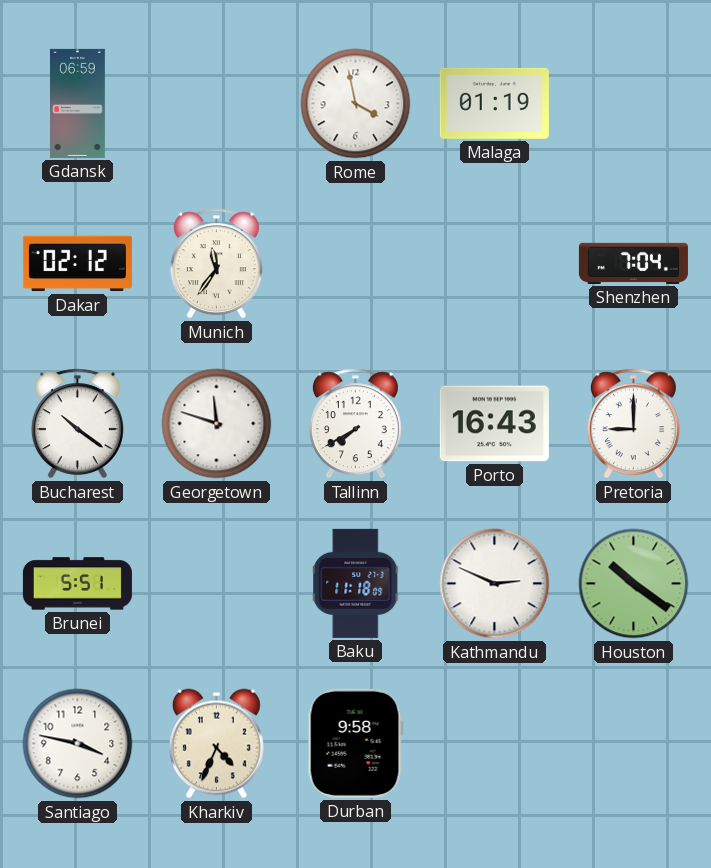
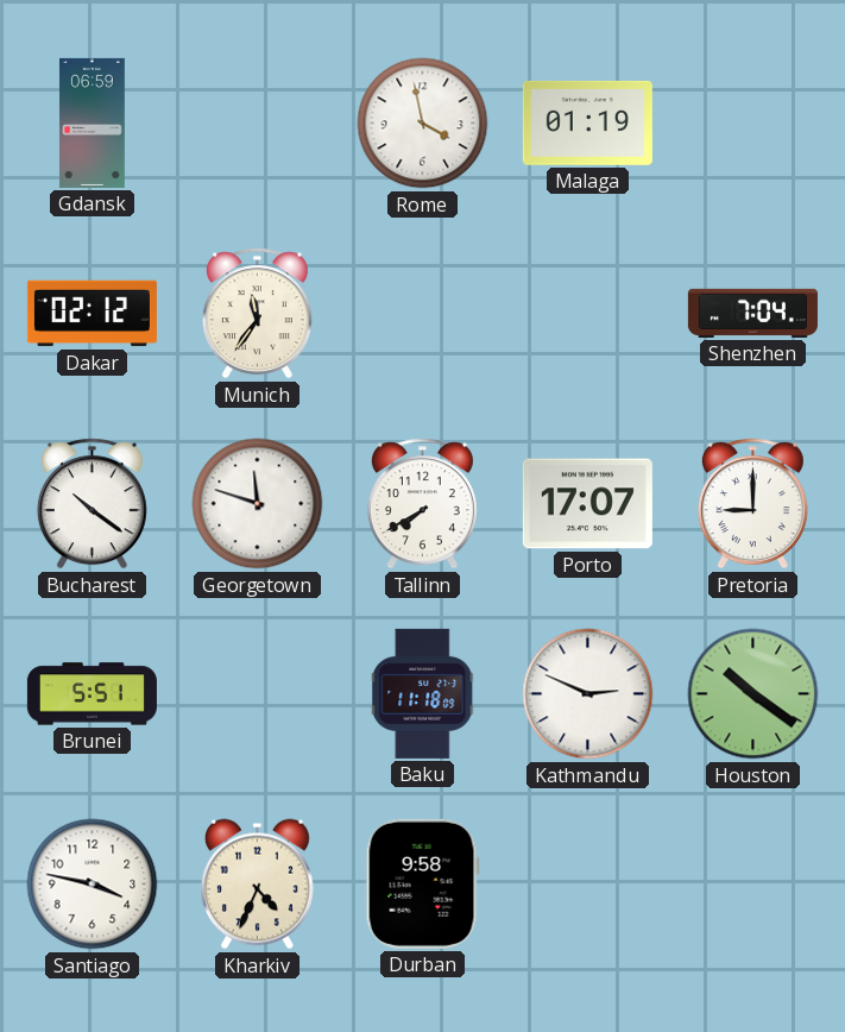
Porto: 16:43 -> 17:07 (587, 504)
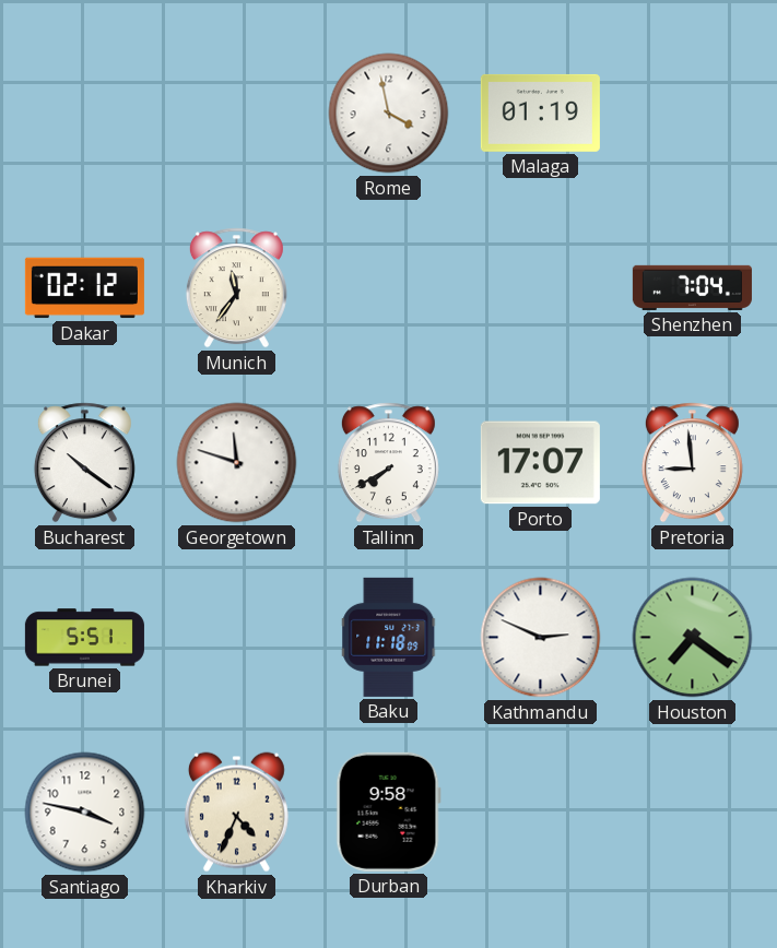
Gdansk: 06:59 -> none (92, 122)
Pretoria: 9:00 -> 8:59 (692, 463)
Houston: 10:21 -> 7:21 (693, 638)
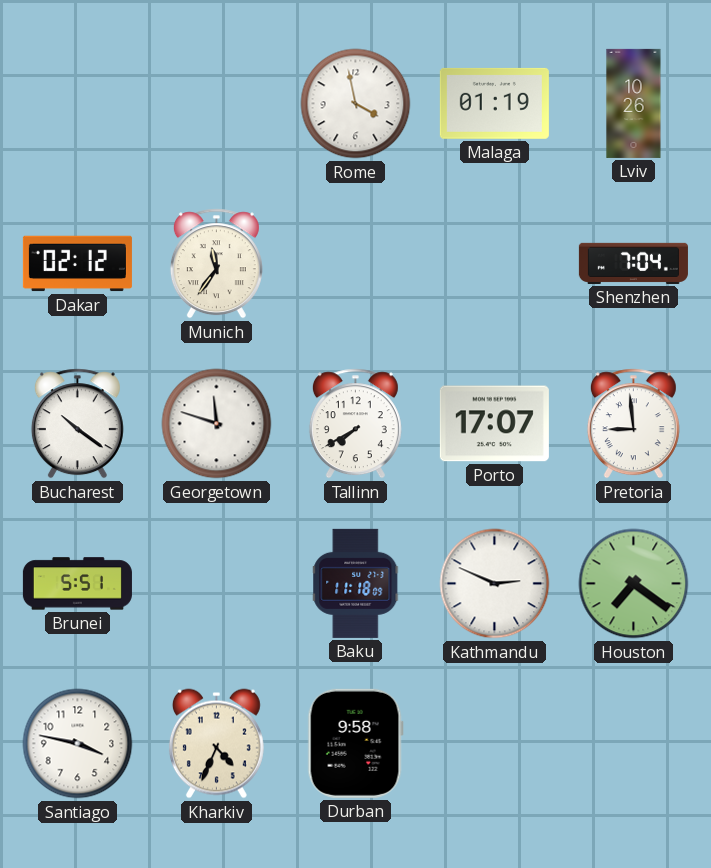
Lviv: none -> 10:26 (634, 103)
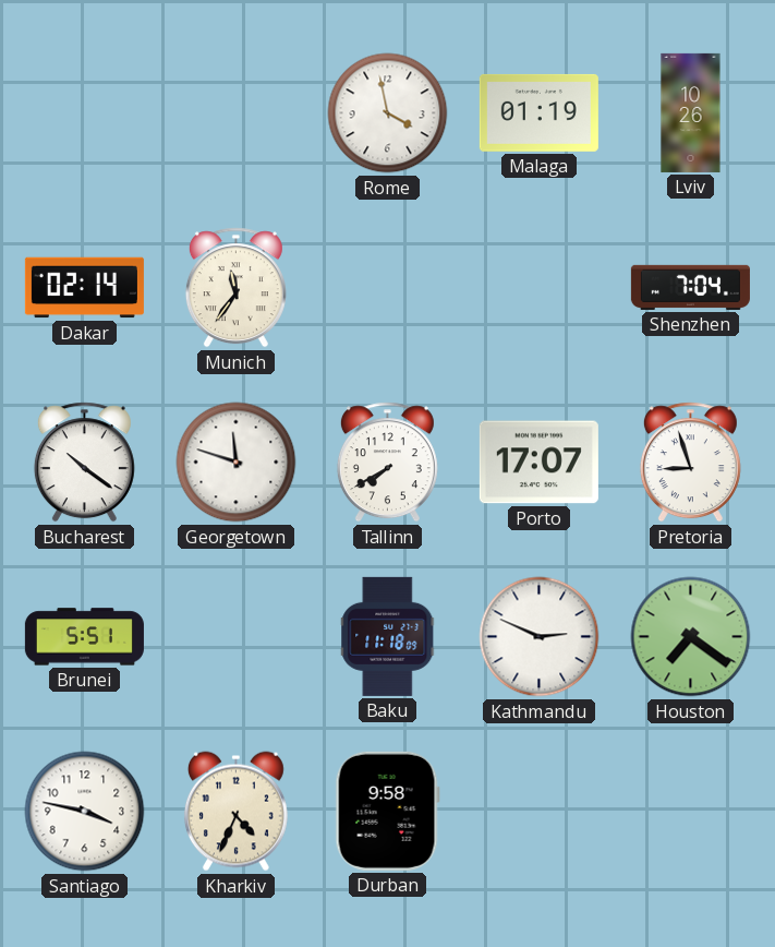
Dakar: 02:12 -> 02:14 (84, 288)
Pretoria: 8:59 -> 8:57 (690, 463)
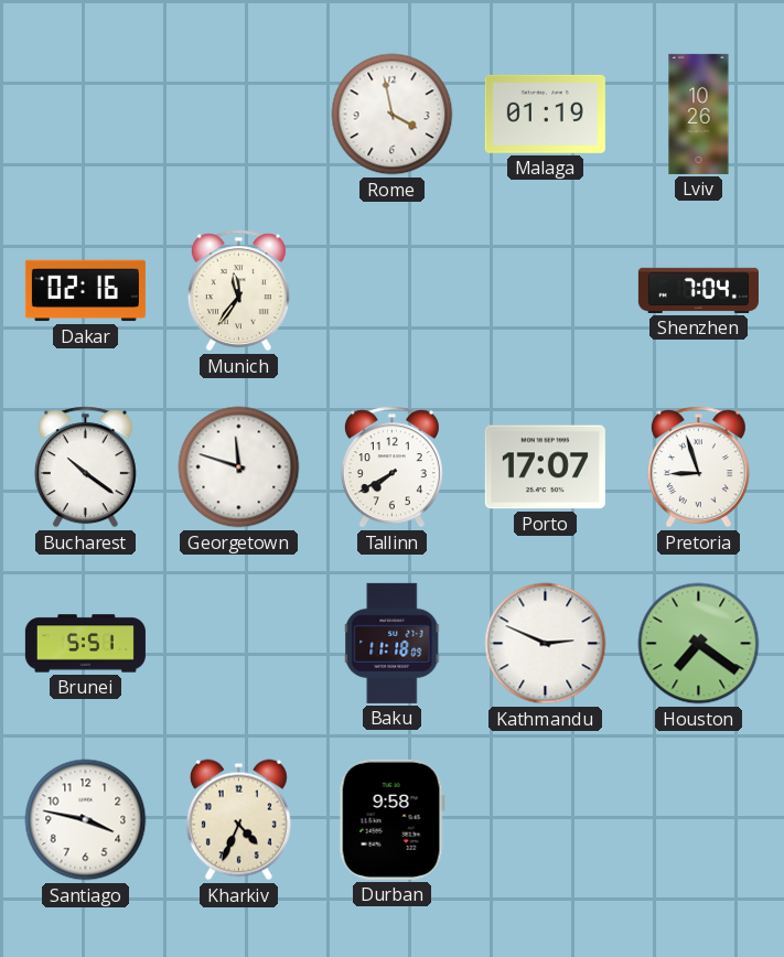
Dakar: 02:14 -> 02:16 (85, 291)
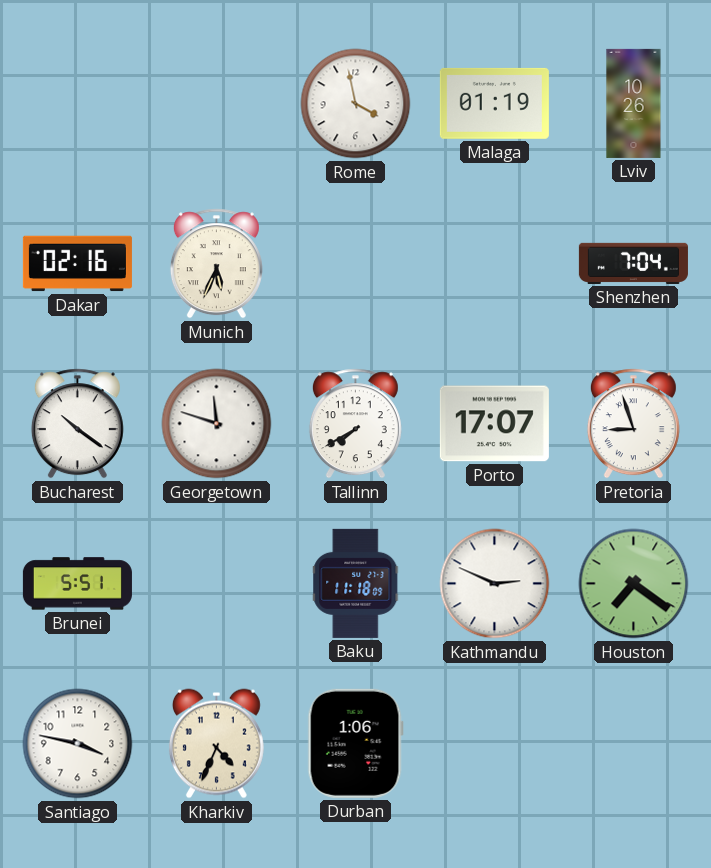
Munich: 11:36 -> 5:34 (216, 264)
Durban: 9:58 -> 1:06 (355, 743)
